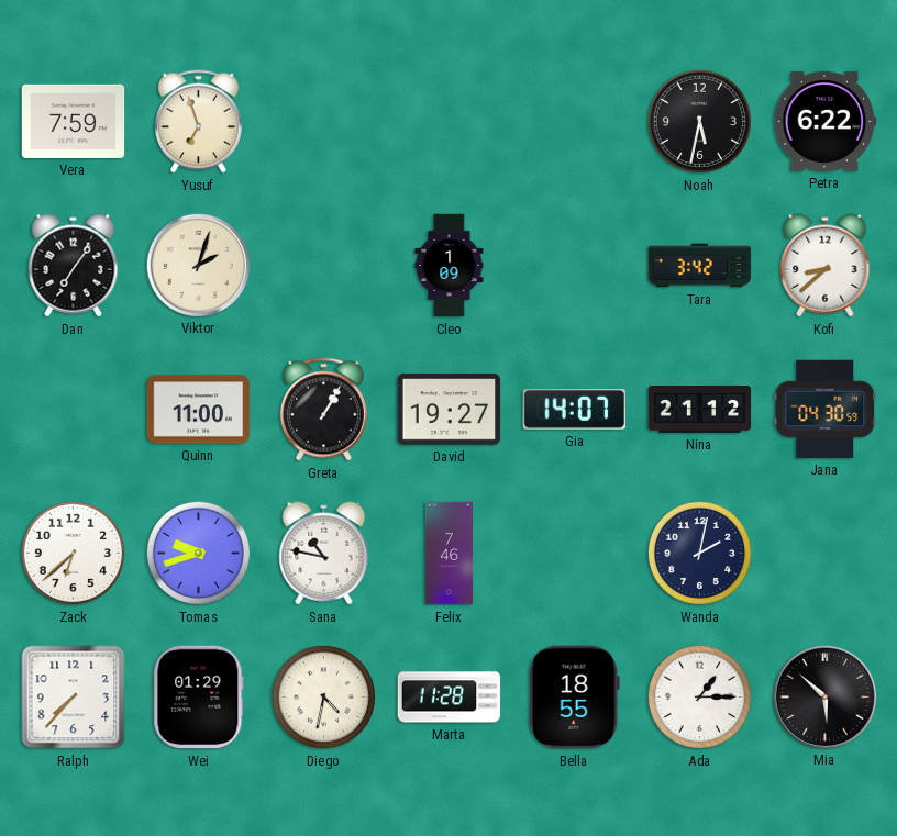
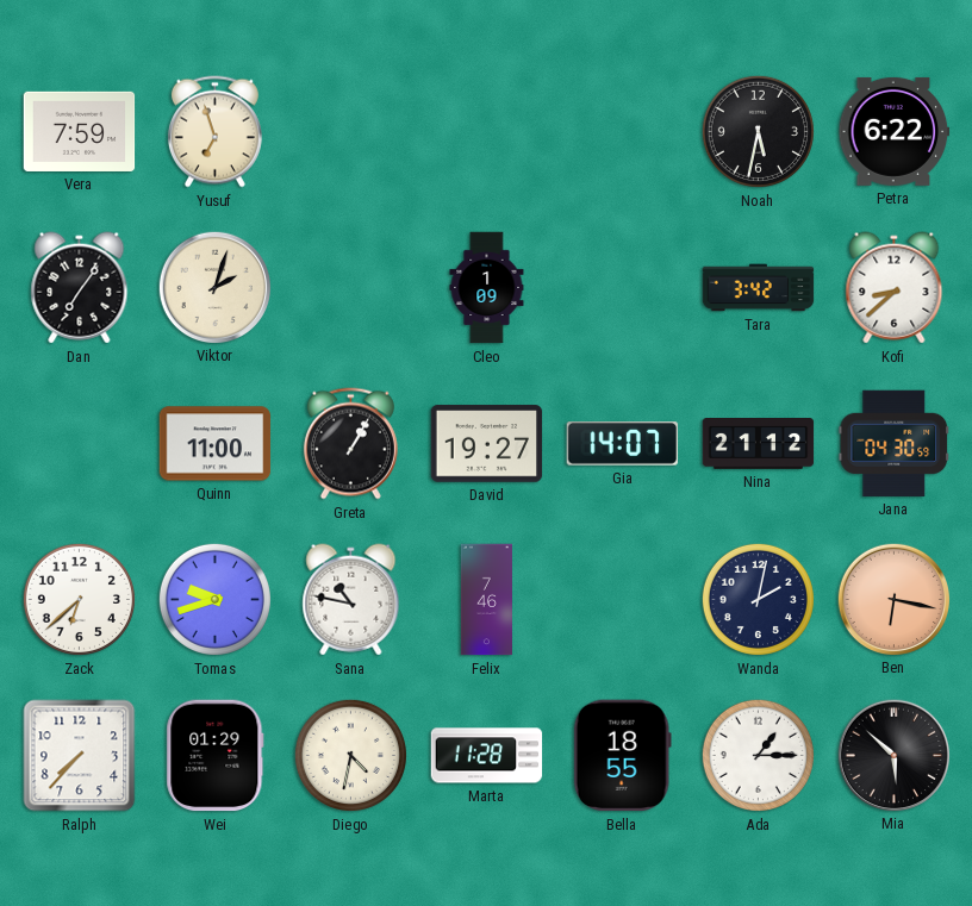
Ben: none -> 6:17 (893, 599)
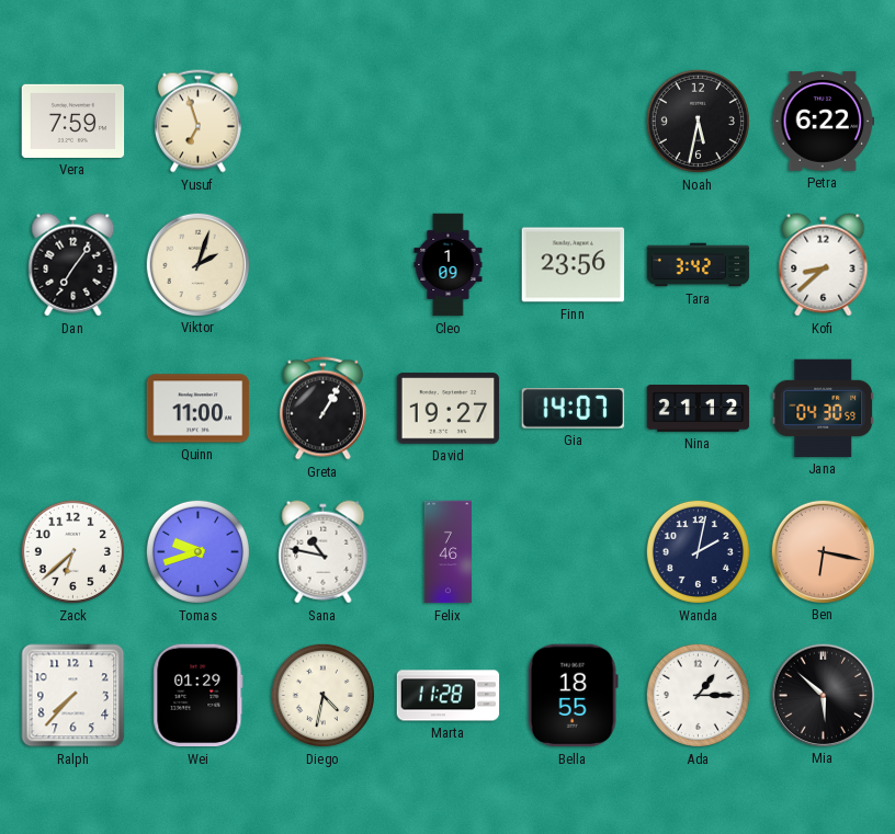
Finn: none -> 23:56 (574, 265)
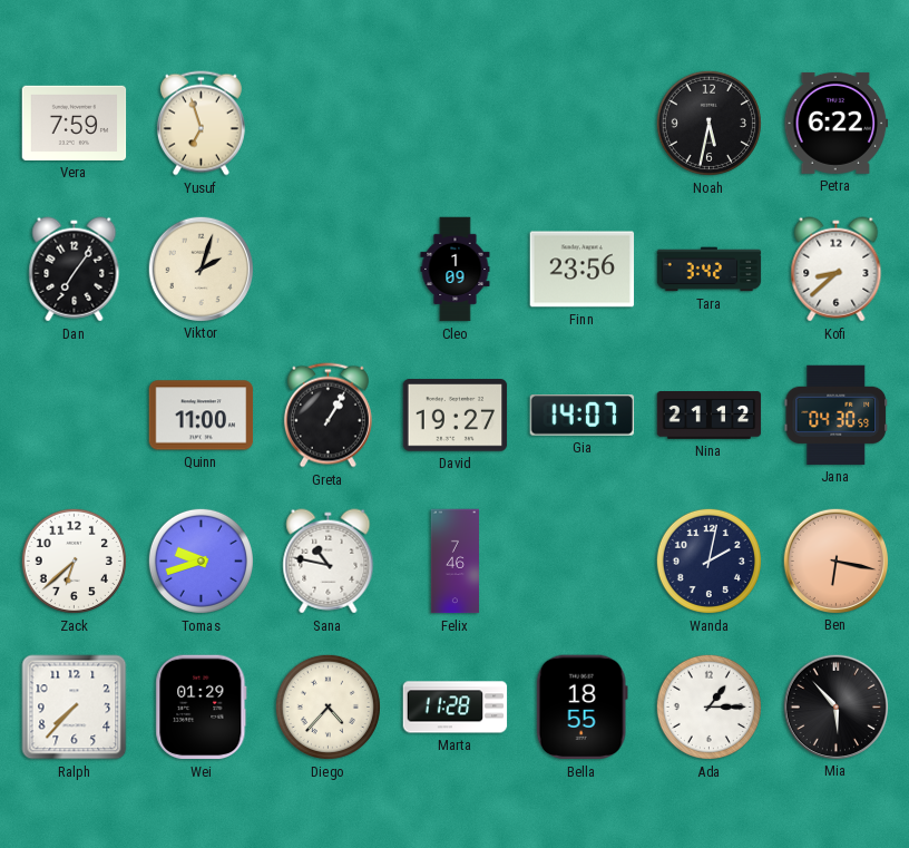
Diego: 4:32 -> 4:37 (328, 706)
Mia: 5:52 -> 5:53 (835, 706)
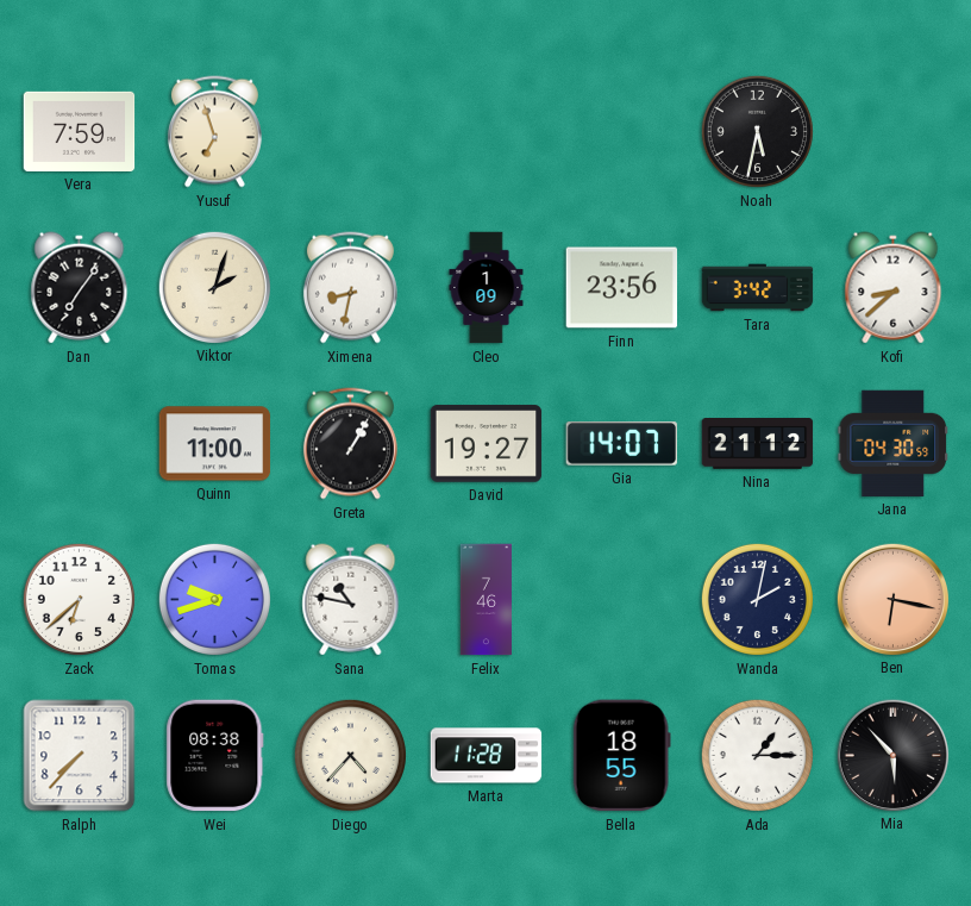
Petra: 6:22 -> none (837, 123)
Ximena: none -> 8:32 (350, 288)
Wei: 01:29 -> 08:38 (215, 756)
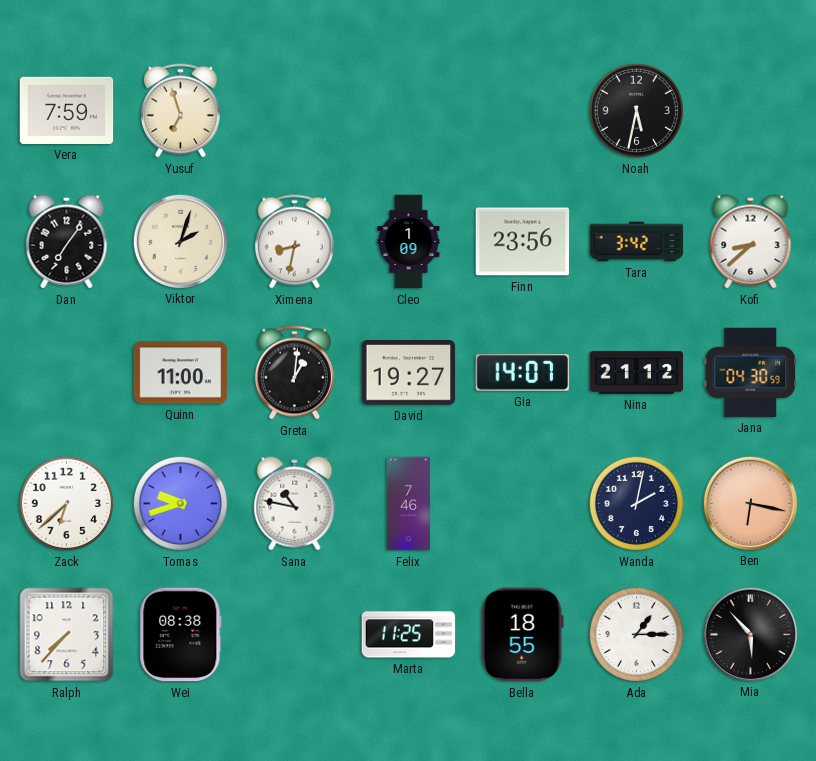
Greta: 1:05 -> 1:01 (294, 373)
Diego: 4:37 -> none (350, 755)
Marta: 11:28 -> 11:25 (409, 635)
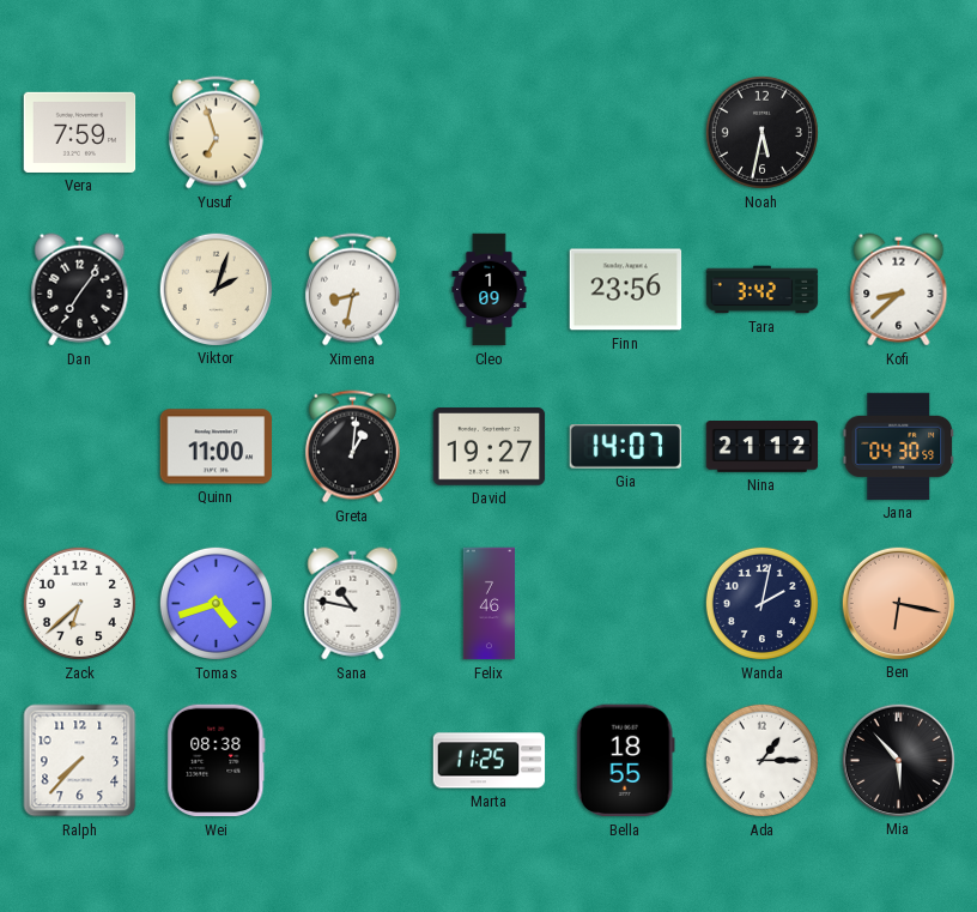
Tomas: 9:42 -> 4:42 (216, 603)
